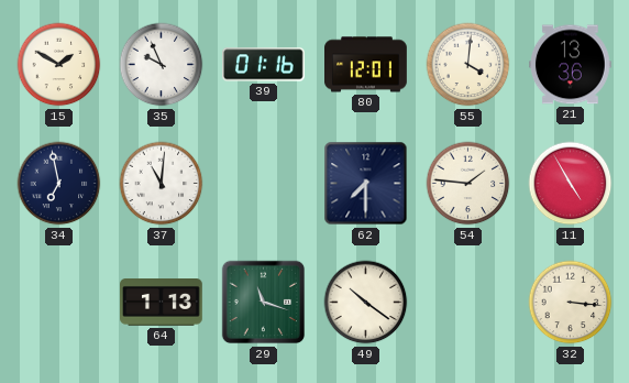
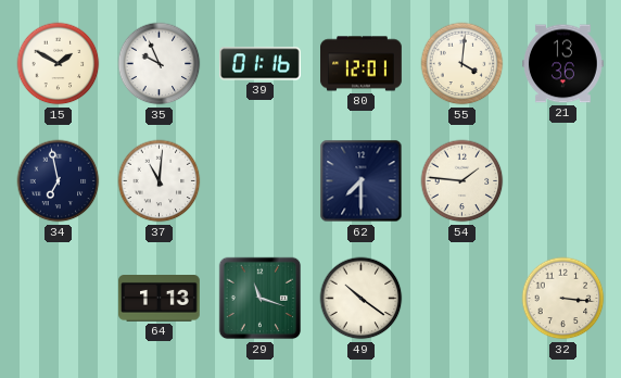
11: 4:55 -> none (571, 184)
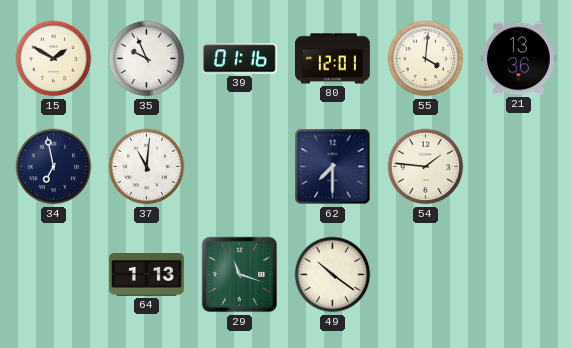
32: 3:16 -> none (563, 299)
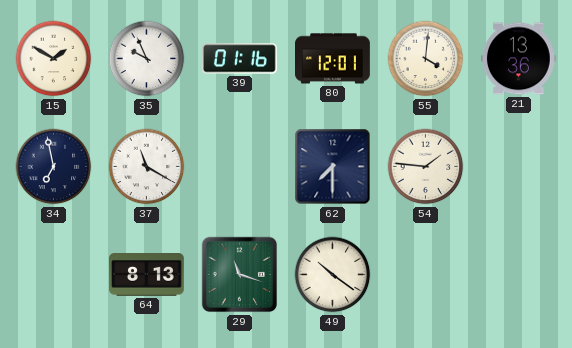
37: 11:01 -> 11:20 (147, 167)
64: 1:13 -> 8:13 (147, 275)
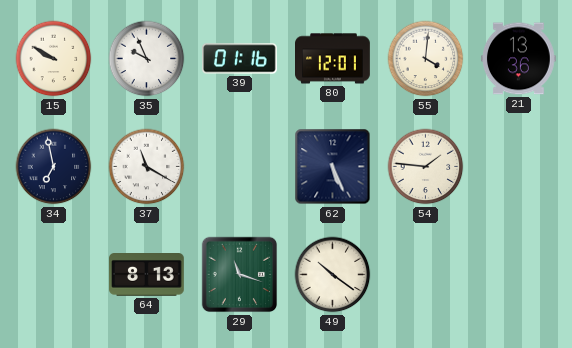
15: 1:50 -> 9:50 (54, 59)
62: 7:30 -> 5:26 (333, 167)
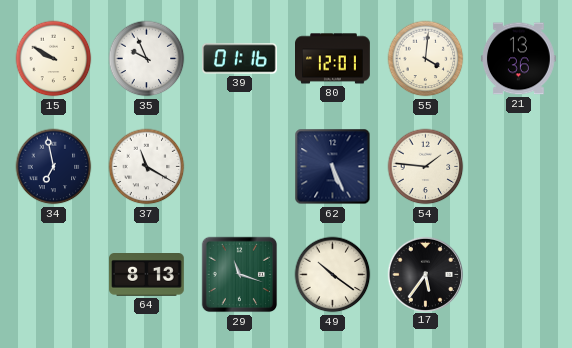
17: none -> 5:36 (425, 274)
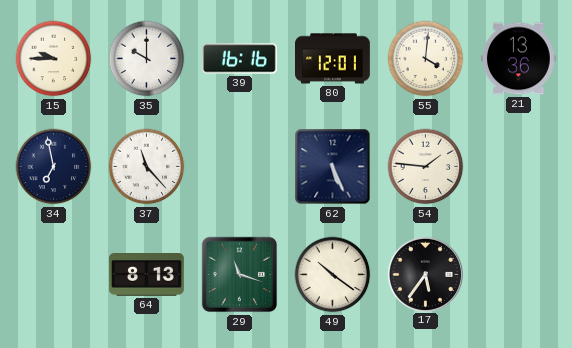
15: 9:50 -> 9:45 (54, 59)
35: 9:56 -> 10:00 (147, 59)
39: 01:16 -> 16:16 (240, 59)
37: 11:20 -> 11:23 (147, 167)
